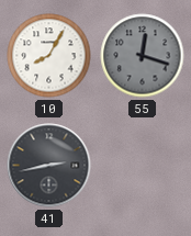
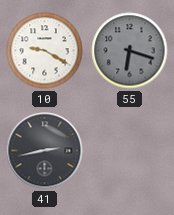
10: 8:05 -> 9:20 (45, 51)
55: 12:18 -> 6:18 (130, 51)
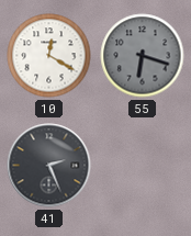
10: 9:20 -> 12:20 (49, 56)
41: 2:43 -> 2:26 (49, 166)
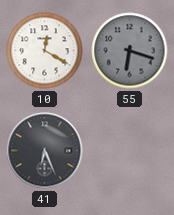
41: 2:26 -> 6:26 (45, 151)
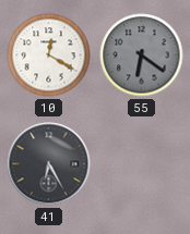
55: 6:18 -> 6:21 (142, 56)
41: 6:26 -> 6:25 (49, 164)
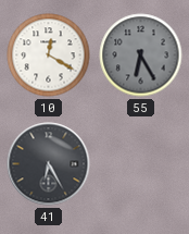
55: 6:21 -> 6:25 (141, 56)
